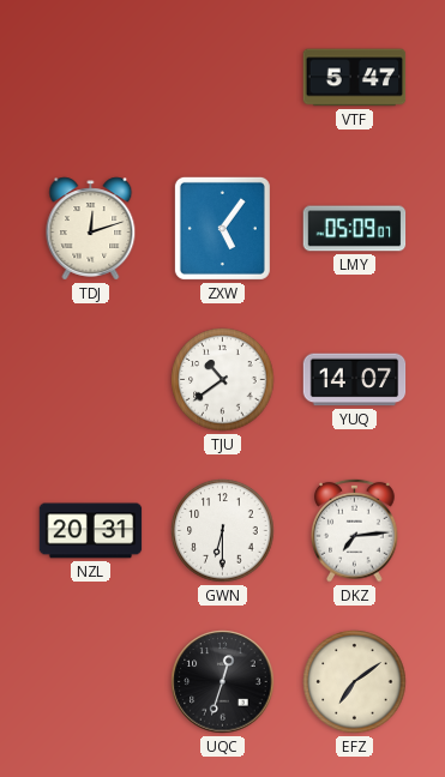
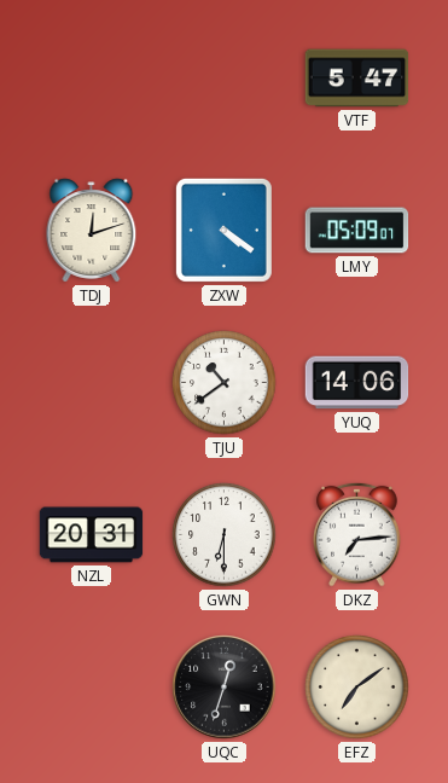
ZXW: 5:06 -> 4:21 (223, 230)
YUQ: 14:07 -> 14:06 (357, 383)
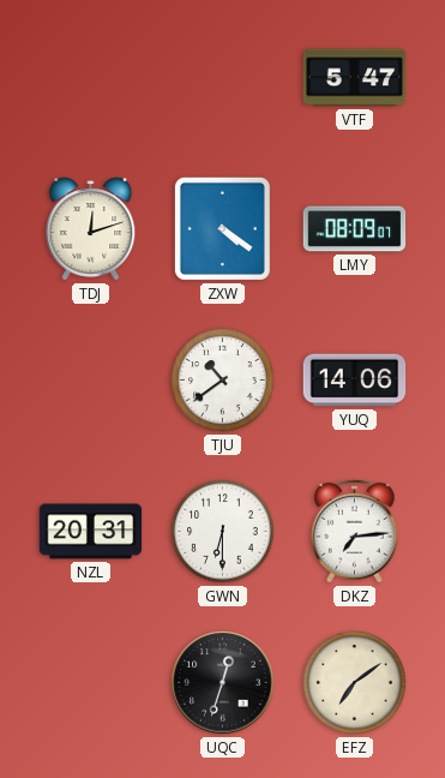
LMY: 05:09 -> 08:09 (355, 229)
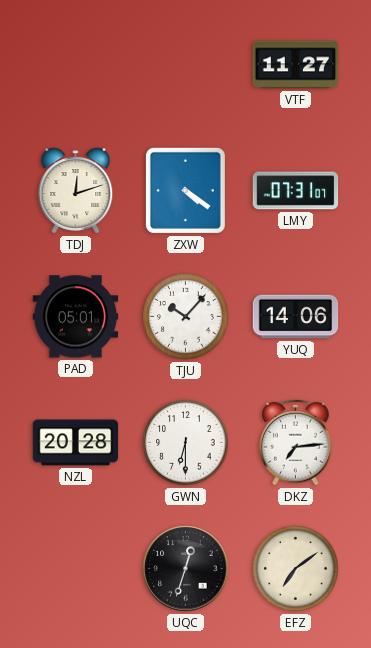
VTF: 5:47 -> 11:27 (296, 65)
LMY: 08:09 -> 07:31 (296, 191)
PAD: none -> 05:01 (76, 317)
TJU: 10:39 -> 10:07 (186, 317)
NZL: 20:31 -> 20:28 (76, 443)
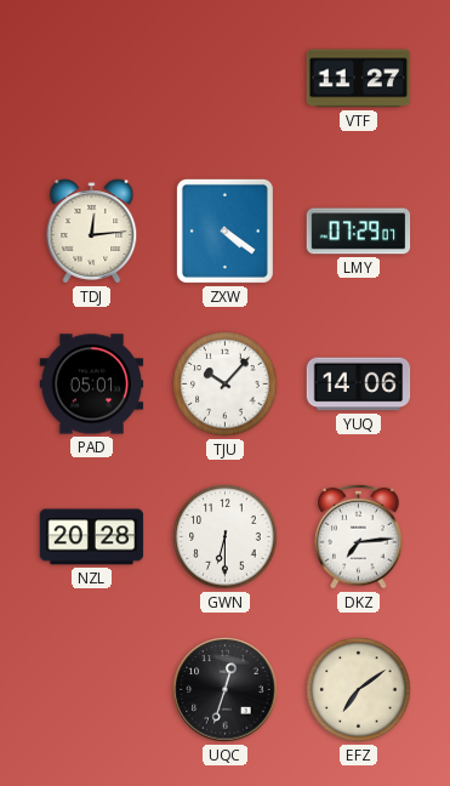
TDJ: 12:12 -> 12:14 (92, 232)
LMY: 07:31 -> 07:29 (359, 232)
